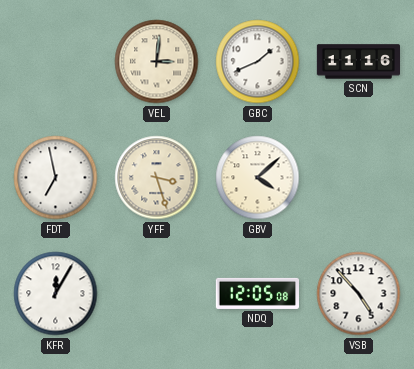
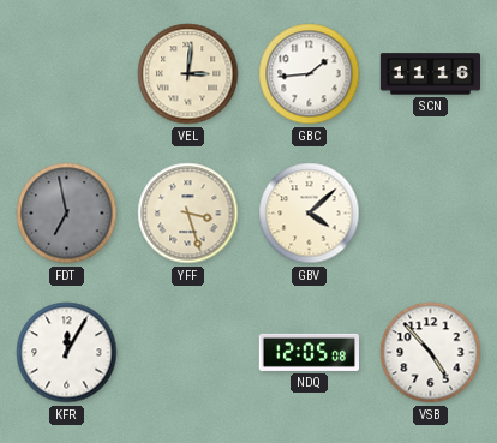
GBC: 1:41 -> 1:44 (310, 74)
FDT dial: white -> grey (67, 214)
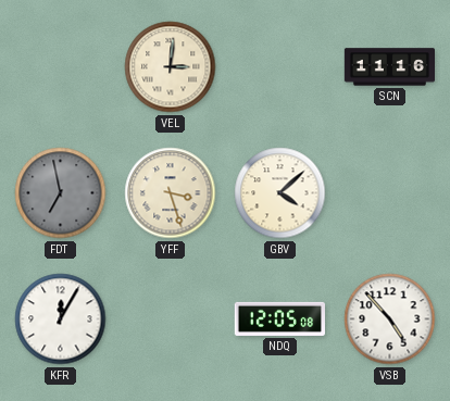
GBC: 1:44 -> none (310, 74)
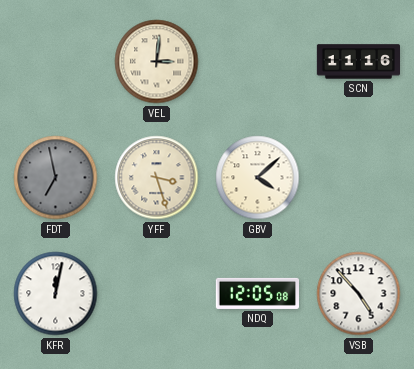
KFR: 12:05 -> 12:02 (56, 294)
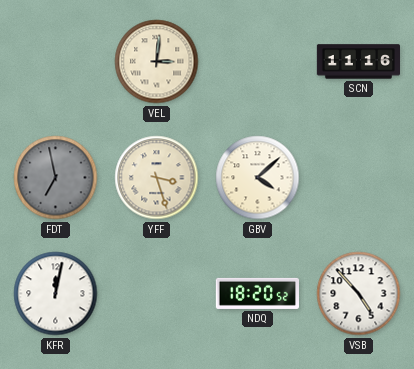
NDQ: 12:05 -> 18:20 (257, 293)
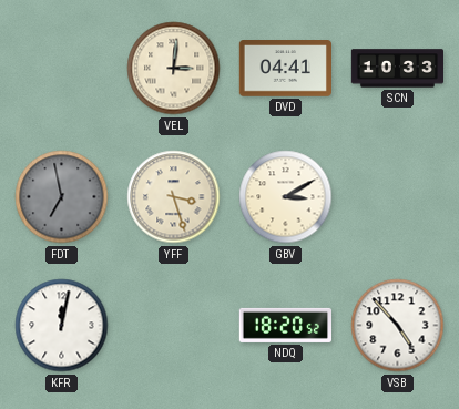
DVD: none -> 04:41 (285, 69)
SCN: 11:16 -> 10:33 (397, 69)
GBV: 4:08 -> 3:10 (286, 197)
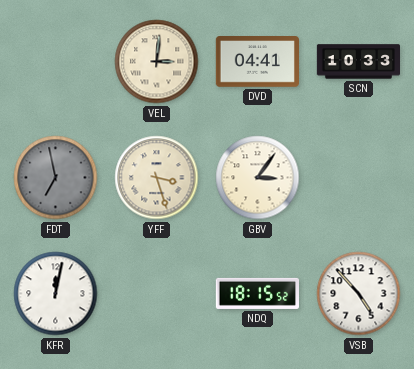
GBV: 3:10 -> 3:06 (258, 178)
NDQ: 18:20 -> 18:15 (257, 293)
